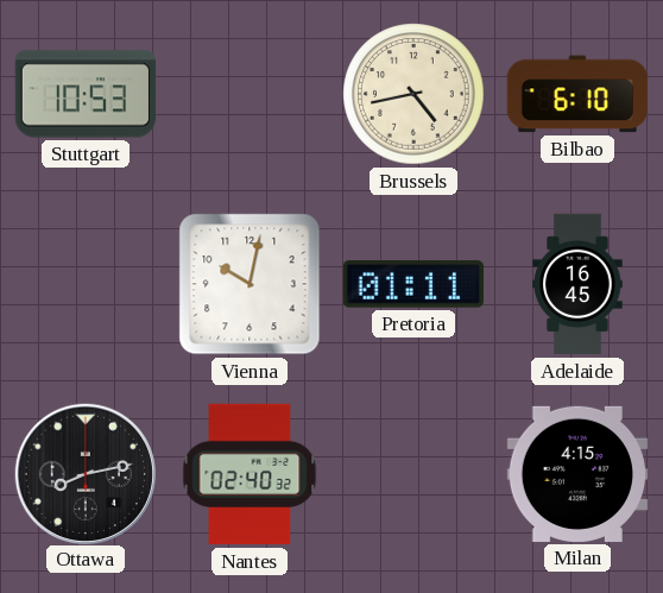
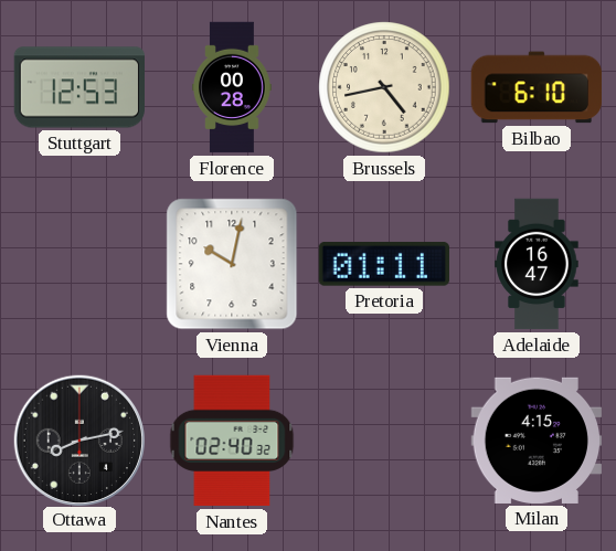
Stuttgart: 10:53 -> 12:53 (78, 87)
Florence: none -> 00:28 (232, 87)
Adelaide: 16:45 -> 16:47 (537, 264)
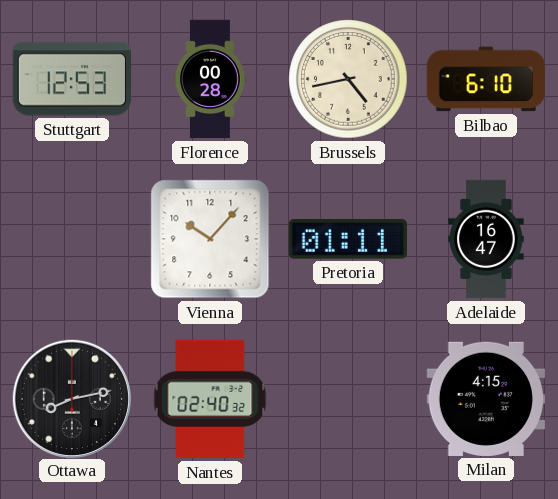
Vienna: 10:02 -> 10:07 (210, 239)
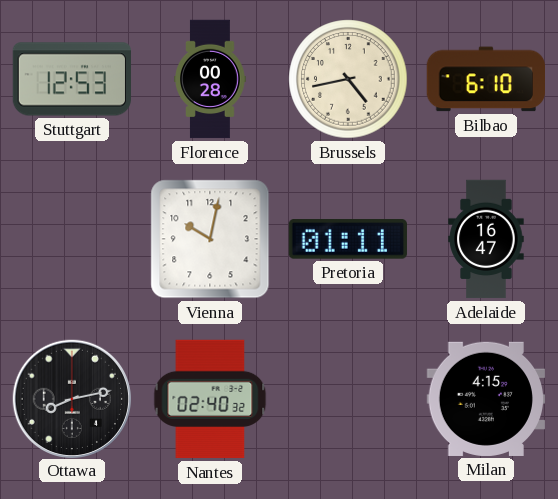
Vienna: 10:07 -> 10:02 (210, 239)
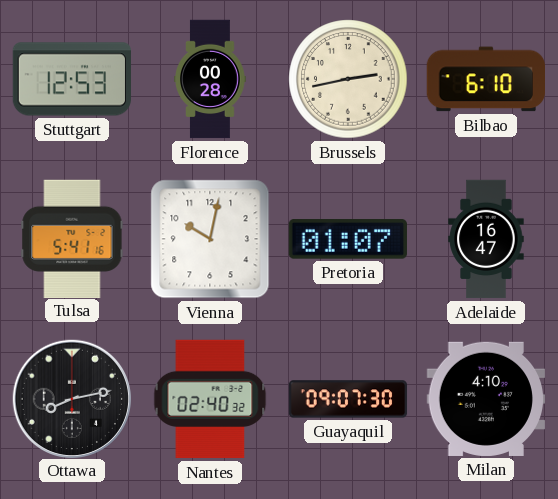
Brussels: 4:43 -> 2:43 (348, 79)
Tulsa: none -> 5:41 (72, 238)
Pretoria: 01:11 -> 01:07 (348, 239)
Guayaquil: none -> 09:07 (348, 399)
Milan: 4:15 -> 4:10 (485, 399)
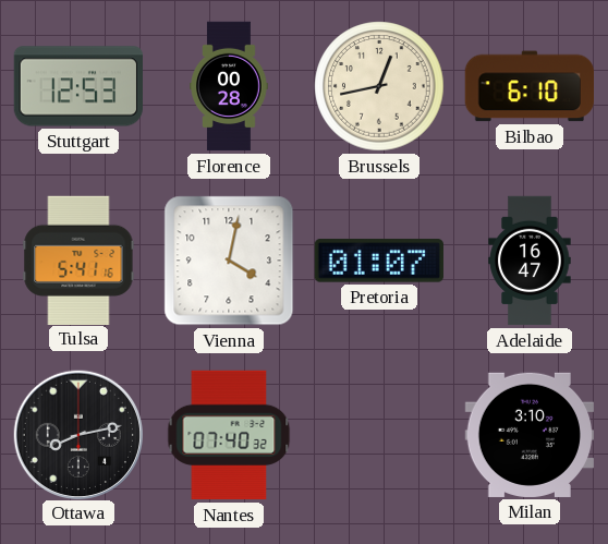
Brussels: 2:43 -> 12:43 (379, 86)
Vienna: 10:02 -> 4:02 (229, 261)
Nantes: 02:40 -> 07:40 (229, 435)
Guayaquil: 09:07 -> none (348, 399)
Milan: 4:10 -> 3:10 (528, 435)
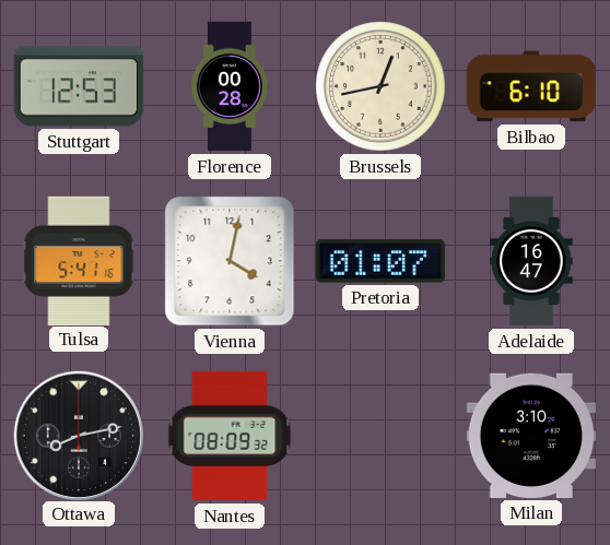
Nantes: 07:40 -> 08:09 (230, 436)
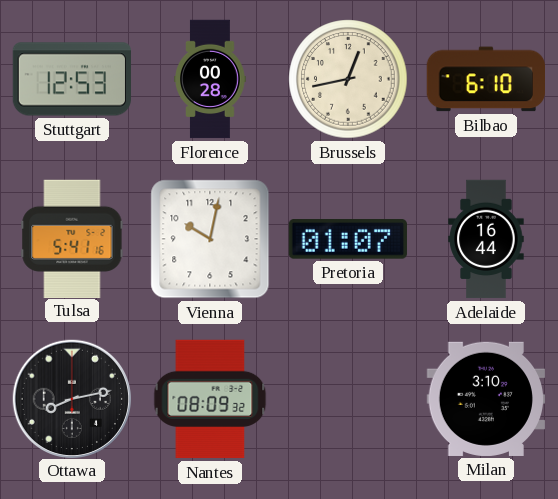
Vienna: 4:02 -> 10:02 (210, 239)
Adelaide: 16:47 -> 16:44 (486, 239)
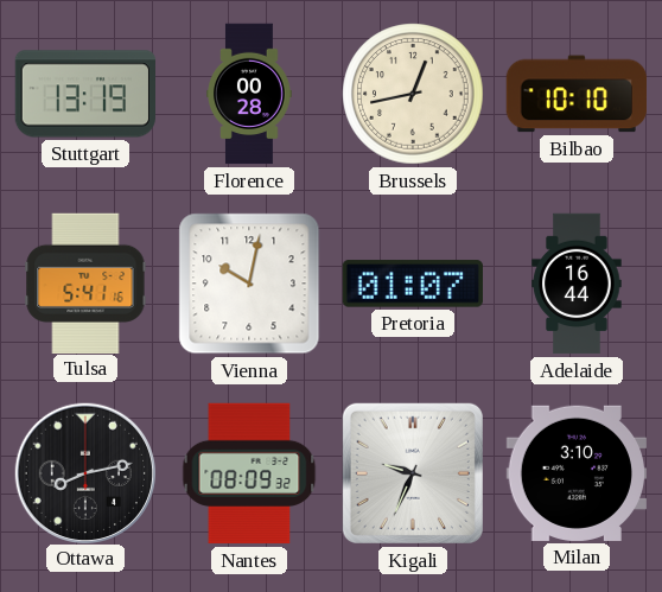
Stuttgart: 12:53 -> 13:19 (84, 94)
Bilbao: 6:10 -> 10:10 (575, 94)
Kigali: none -> 9:34 (413, 473)
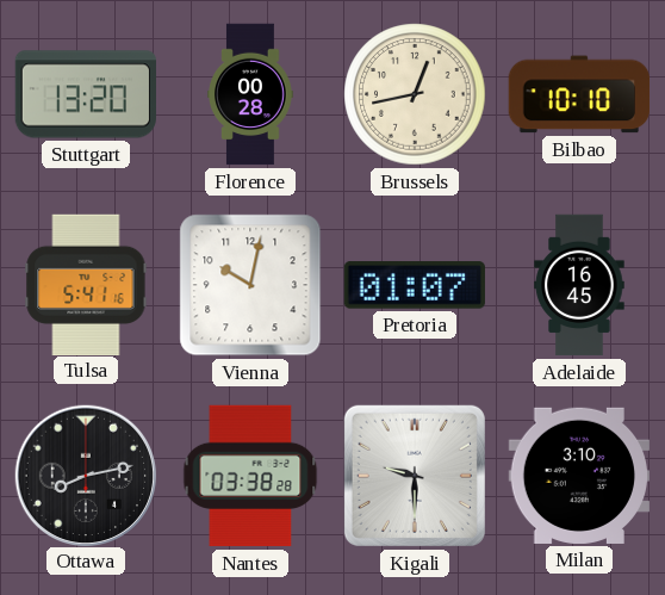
Stuttgart: 13:19 -> 13:20 (85, 94)
Adelaide: 16:44 -> 16:45 (579, 285)
Nantes: 08:09 -> 03:38 (250, 476)
Kigali: 9:34 -> 9:30 (415, 476)
